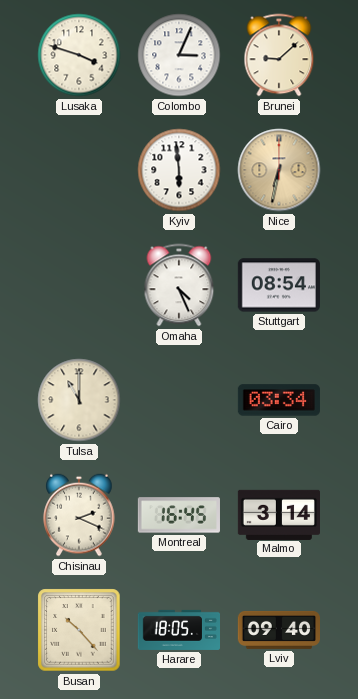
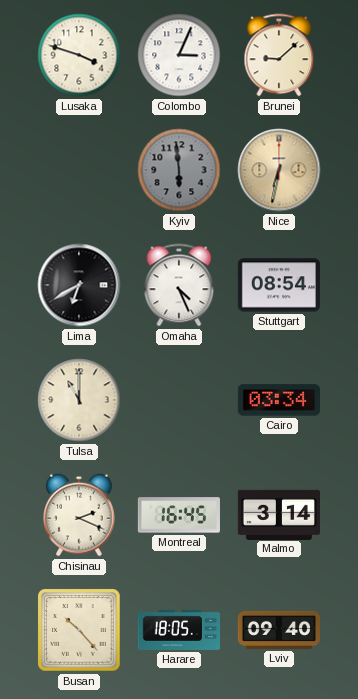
Kyiv dial: white -> grey (179, 170)
Lima: none -> 6:40 (79, 285)
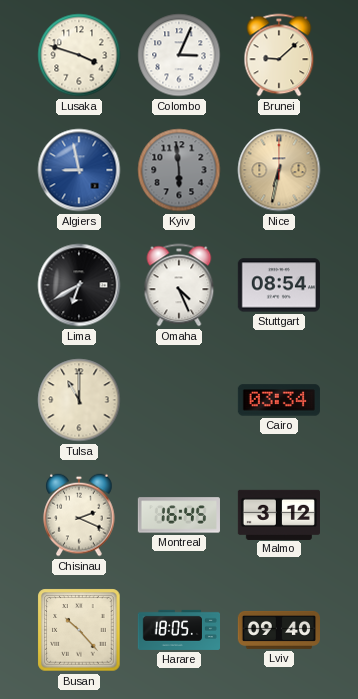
Algiers: none -> 8:58 (79, 170)
Malmo: 3:14 -> 3:12 (278, 514)
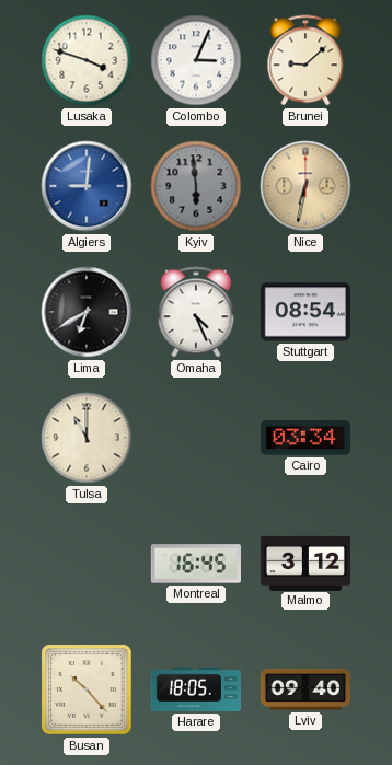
Algiers: 8:58 -> 9:01 (87, 186)
Chisinau: 2:19 -> none (79, 515)
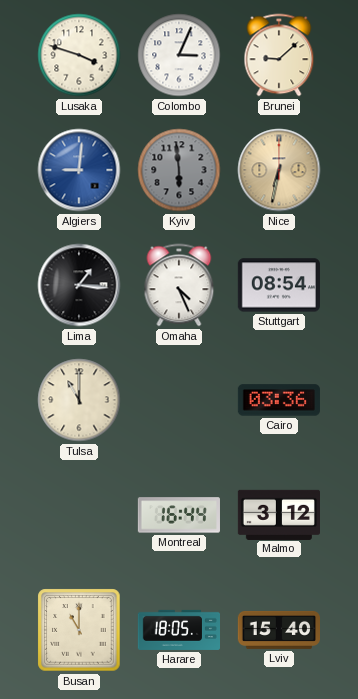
Lima: 6:40 -> 1:16 (79, 285)
Cairo: 03:34 -> 03:36 (279, 400)
Montreal: 16:45 -> 16:44 (179, 515)
Busan: 10:23 -> 11:00 (79, 630)
Lviv: 09:40 -> 15:40 (278, 630)
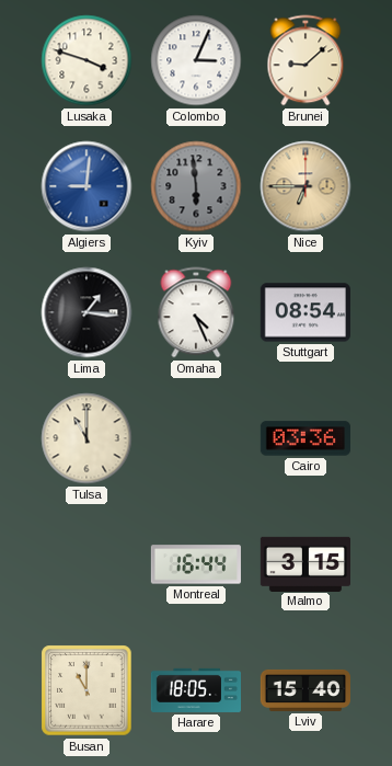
Nice: 6:32 -> 6:45 (305, 186)
Malmo: 3:12 -> 3:15 (304, 563)
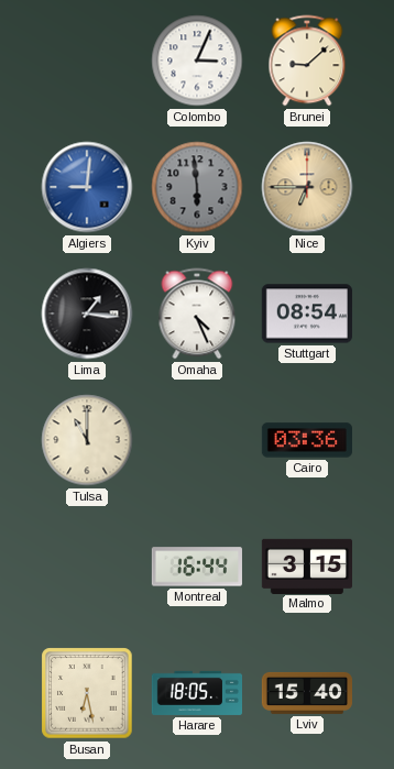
Lusaka: 3:48 -> none (87, 60)
Busan: 11:00 -> 6:28 (87, 693)
